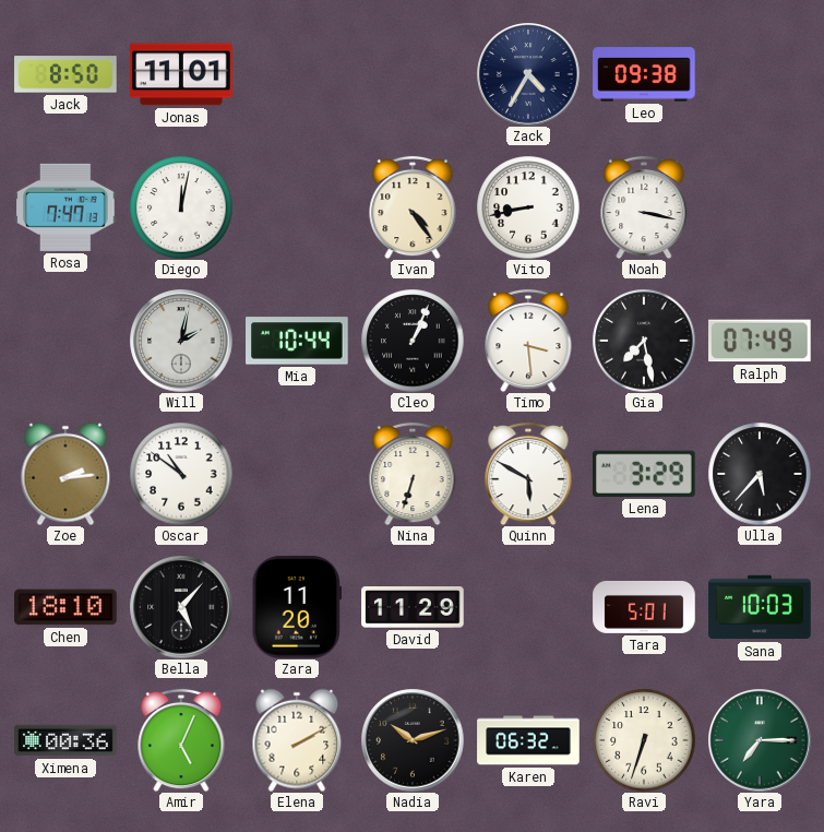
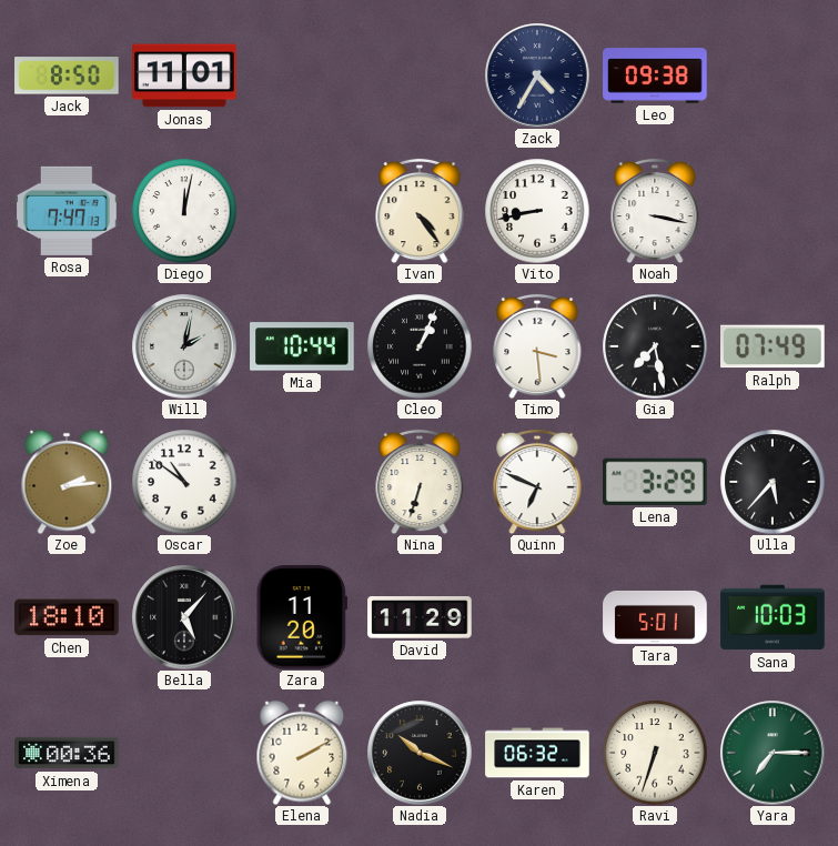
Quinn: 5:50 -> 6:49 (537, 482)
Amir: 5:04 -> none (181, 740)
Nadia: 10:12 -> 10:19 (420, 753)
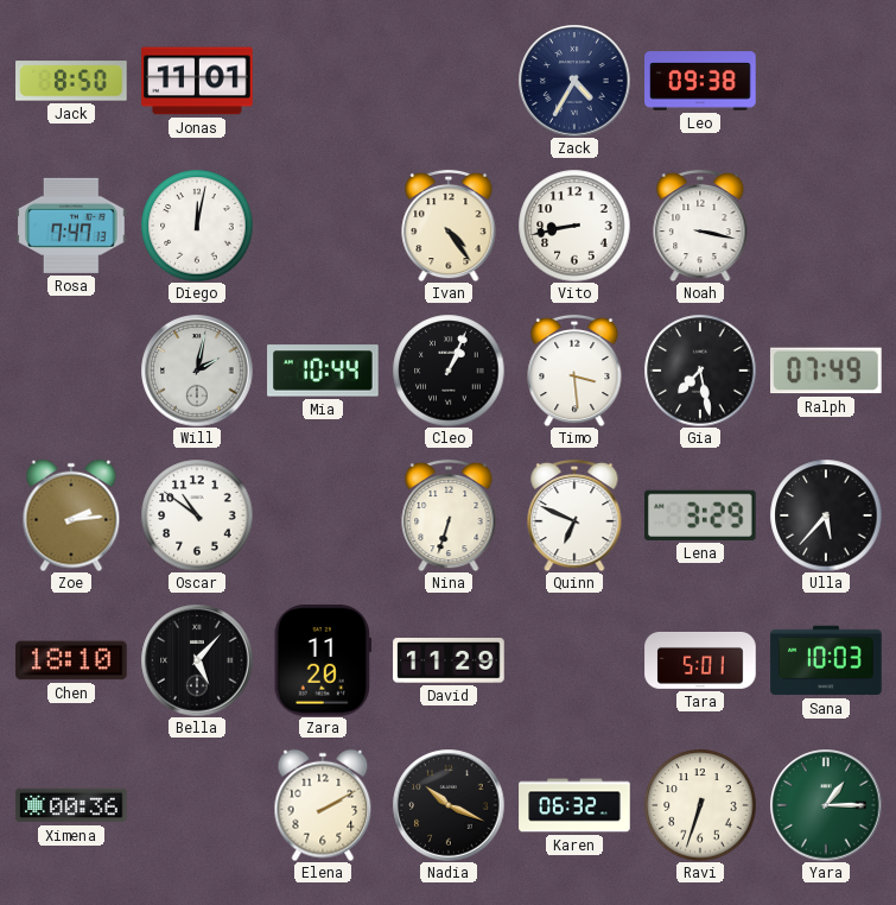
Yara: 7:15 -> 1:15 (826, 805)
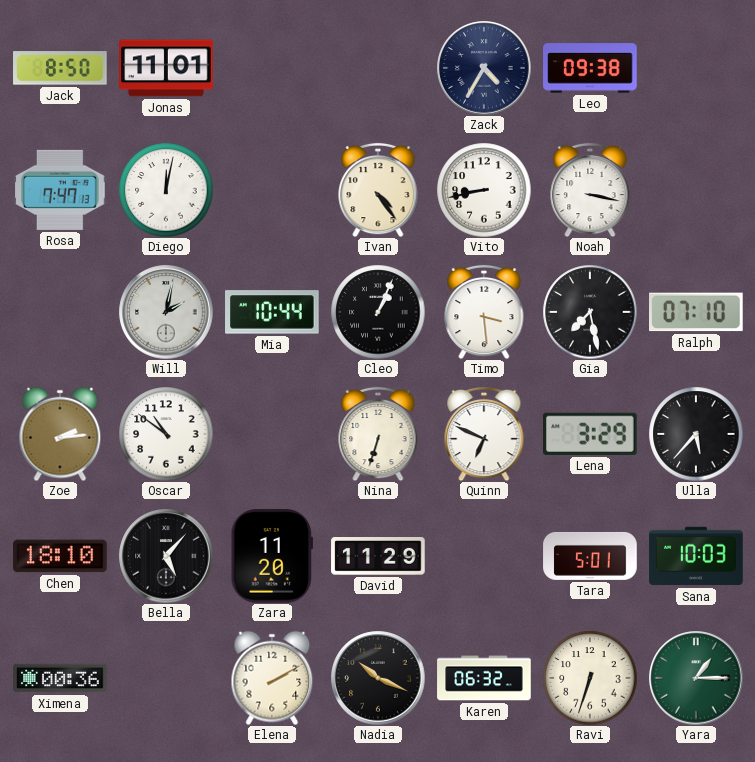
Ralph: 07:49 -> 07:10 (697, 312)
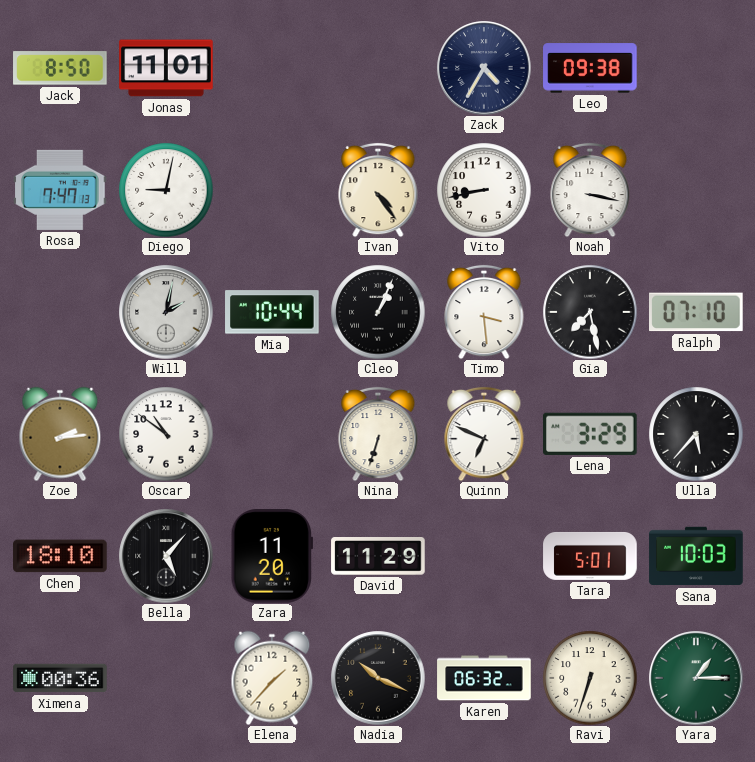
Diego: 12:02 -> 9:02 (166, 190)
Elena: 2:10 -> 1:37 (272, 678)
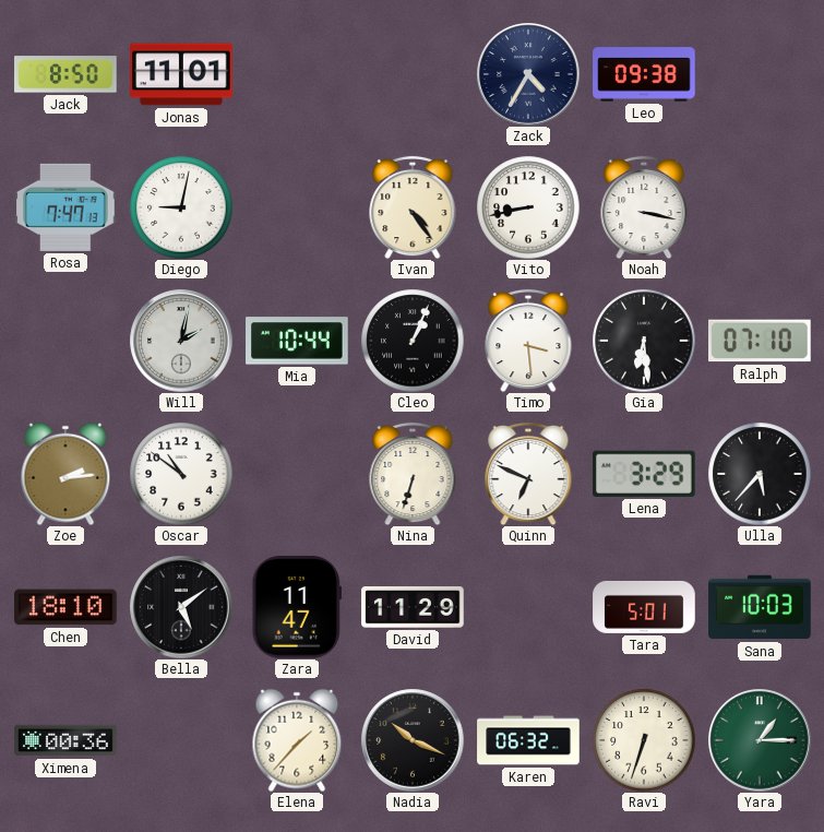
Gia: 7:28 -> 6:29 (644, 341)
Bella: 5:07 -> 5:09 (181, 607)
Zara: 11:20 -> 11:47 (296, 607)
